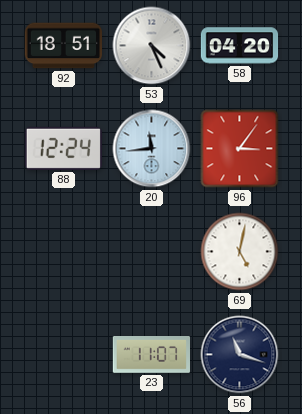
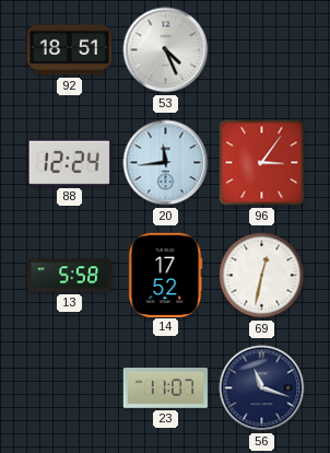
58: 04:20 -> none (240, 46)
13: none -> 5:58 (69, 276)
14: none -> 17:52 (165, 275)
69: 5:02 -> 12:32 (262, 276)
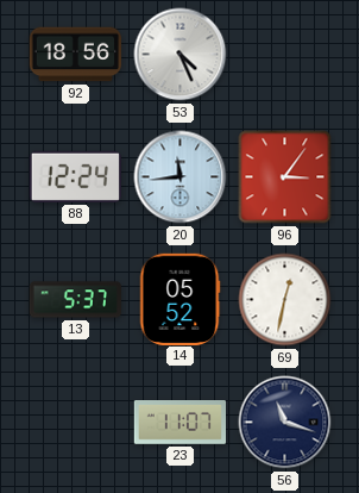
92: 18:51 -> 18:56 (76, 55)
13: 5:58 -> 5:37 (75, 300)
14: 17:52 -> 05:52 (179, 299)
